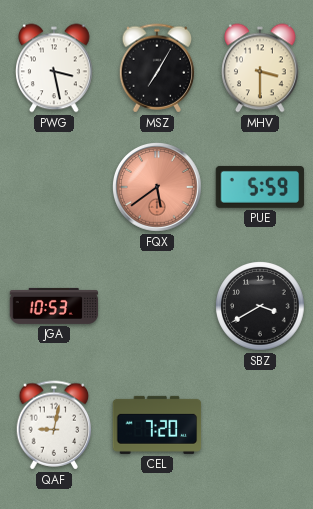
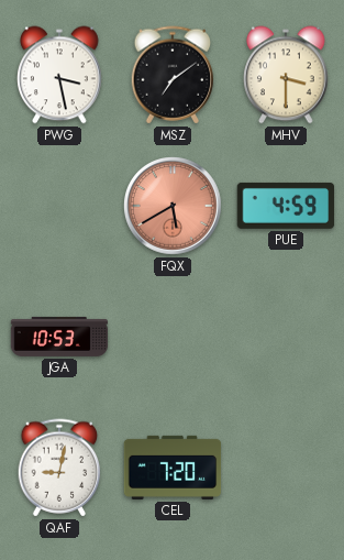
MSZ: 7:05 -> 7:09 (173, 75)
FQX: 5:39 -> 5:40 (173, 206)
PUE: 5:59 -> 4:59 (286, 206)
SBZ: 3:40 -> none (261, 307)
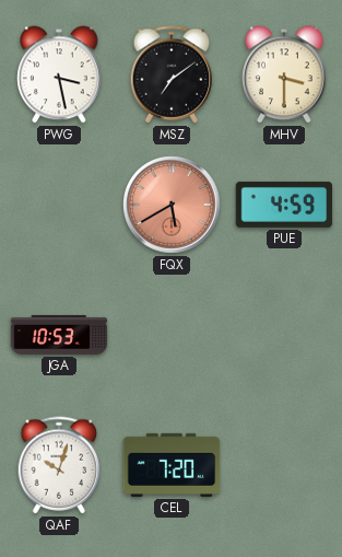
QAF: 9:02 -> 10:03 (59, 465)
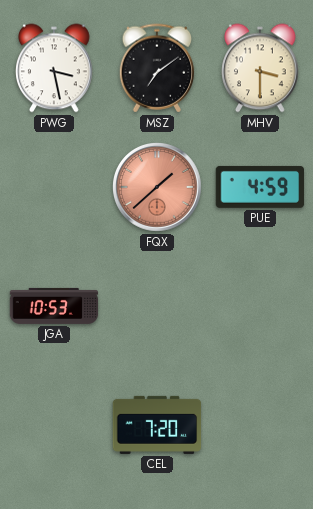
FQX: 5:40 -> 1:38 (157, 187)
QAF: 10:03 -> none (59, 465)
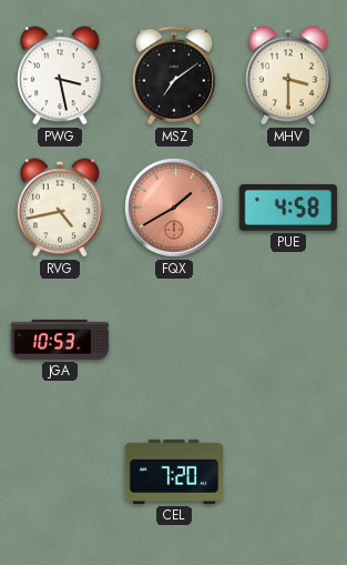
RVG: none -> 4:43 (60, 208)
FQX: 1:38 -> 1:40 (174, 208)
PUE: 4:59 -> 4:58 (288, 208)
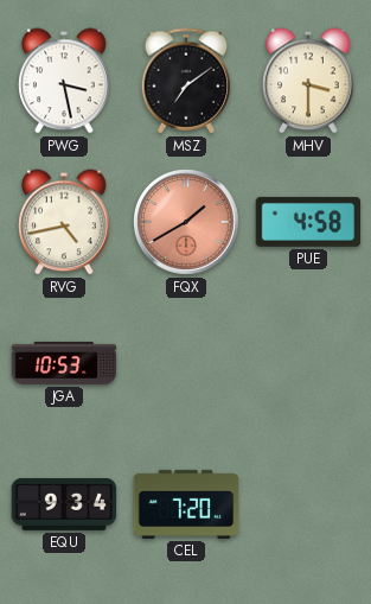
EQU: none -> 9:34 (64, 504)
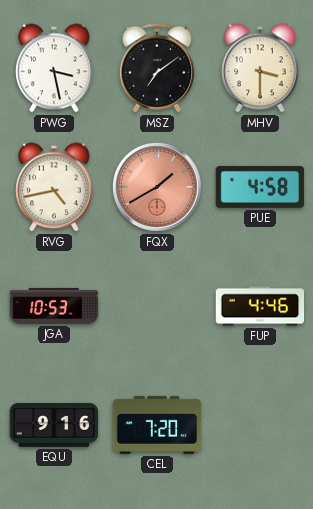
FUP: none -> 4:46 (260, 306)
EQU: 9:34 -> 9:16 (54, 425)
